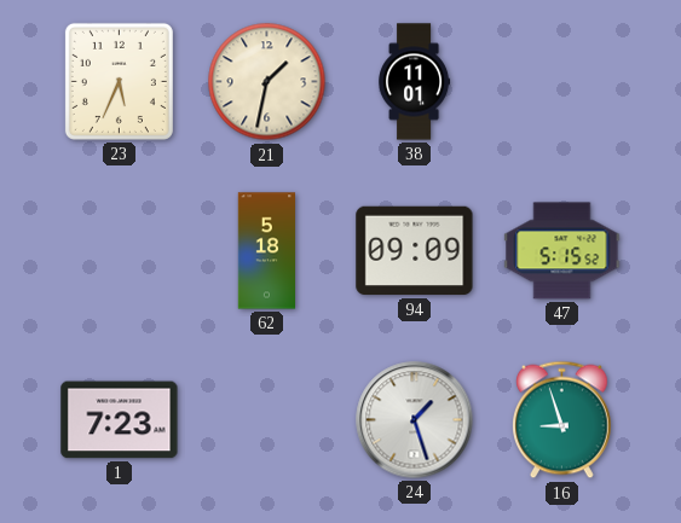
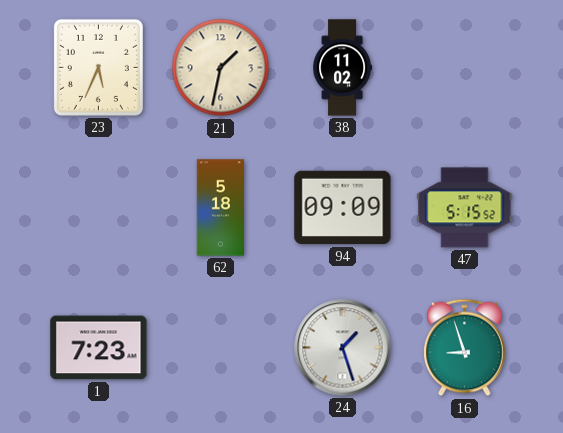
38: 11:01 -> 11:02 (343, 68)
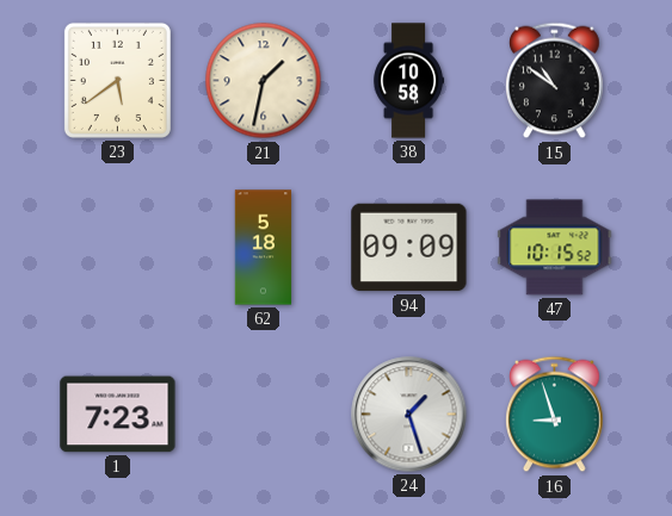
23: 5:34 -> 5:39 (117, 80)
38: 11:02 -> 10:58 (409, 81)
15: none -> 10:51 (555, 81)
47: 5:15 -> 10:15 (555, 248)
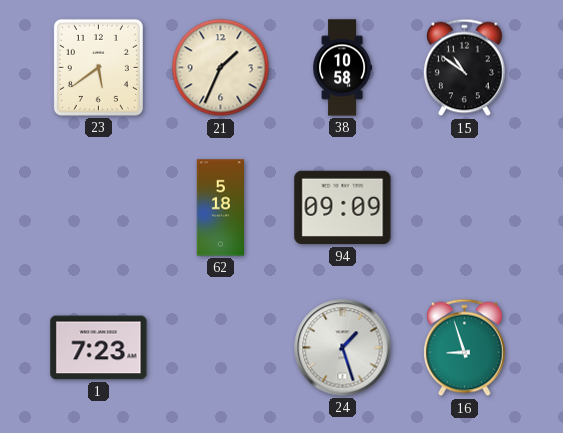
21: 1:32 -> 1:34 (221, 68)
47: 10:15 -> none (555, 248)
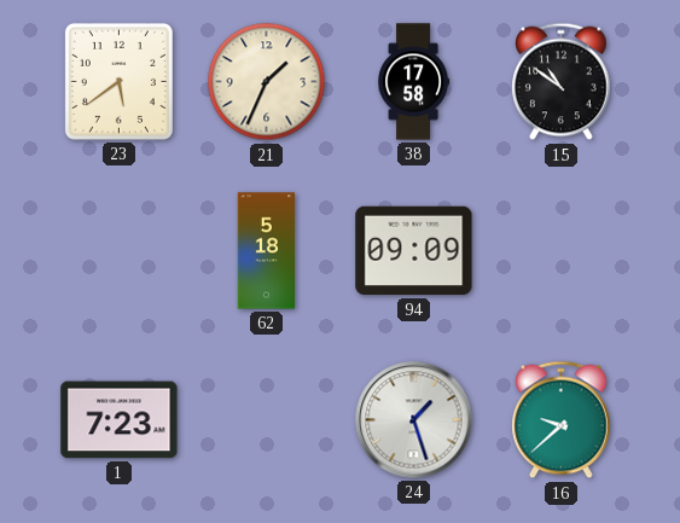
38: 10:58 -> 17:58 (414, 82)
16: 8:57 -> 9:38 (562, 420)
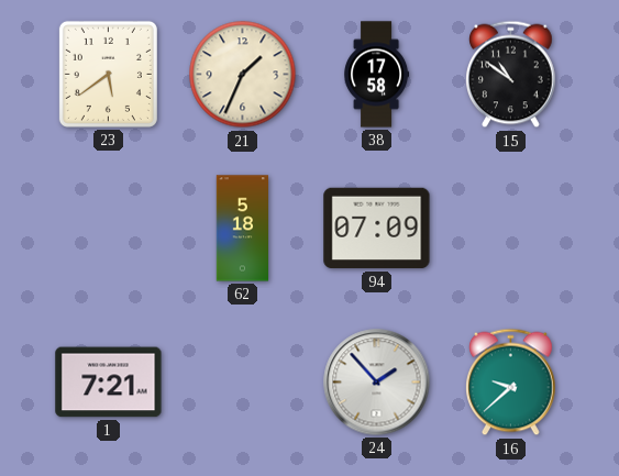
94: 09:09 -> 07:09 (377, 229)
1: 7:23 -> 7:21 (109, 383)
24: 1:27 -> 1:53 (377, 383)
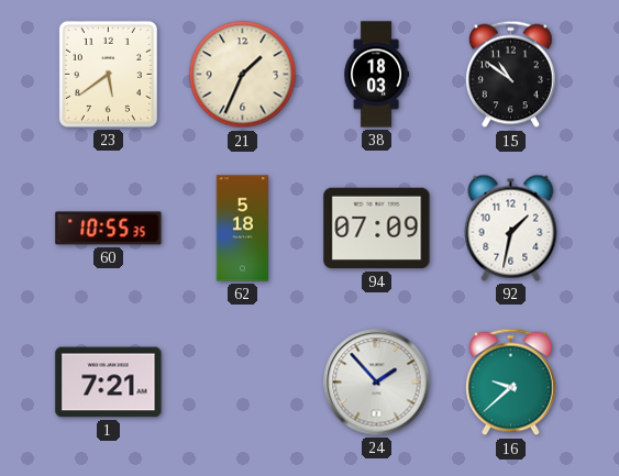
38: 17:58 -> 18:03 (377, 75)
60: none -> 10:55 (109, 229)
92: none -> 1:32 (511, 228)
